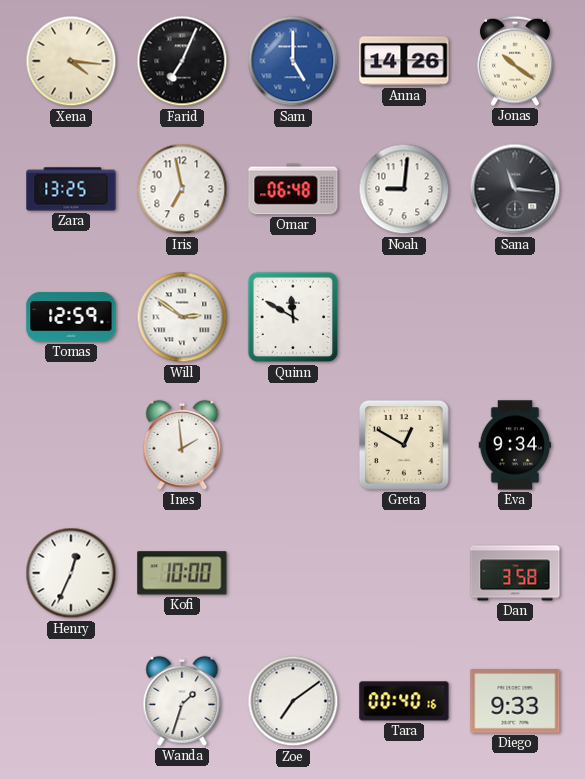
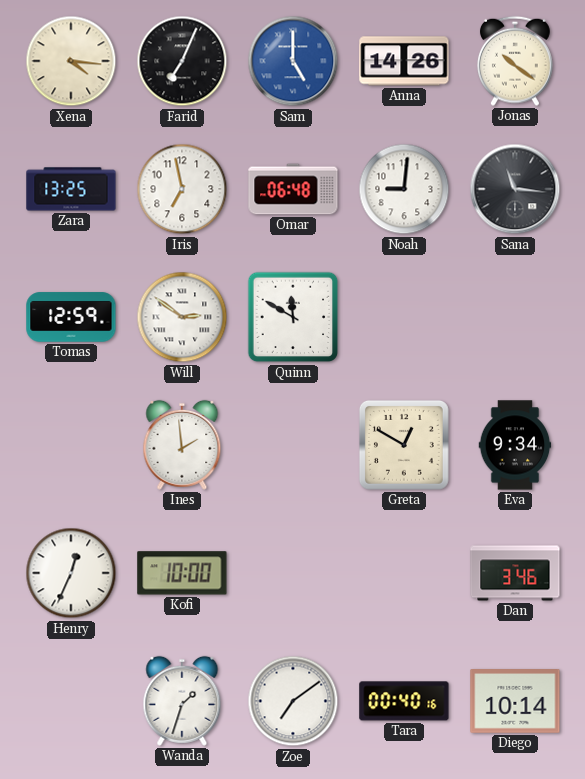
Dan: 3:58 -> 3:46 (515, 573)
Diego: 9:33 -> 10:14 (515, 702)
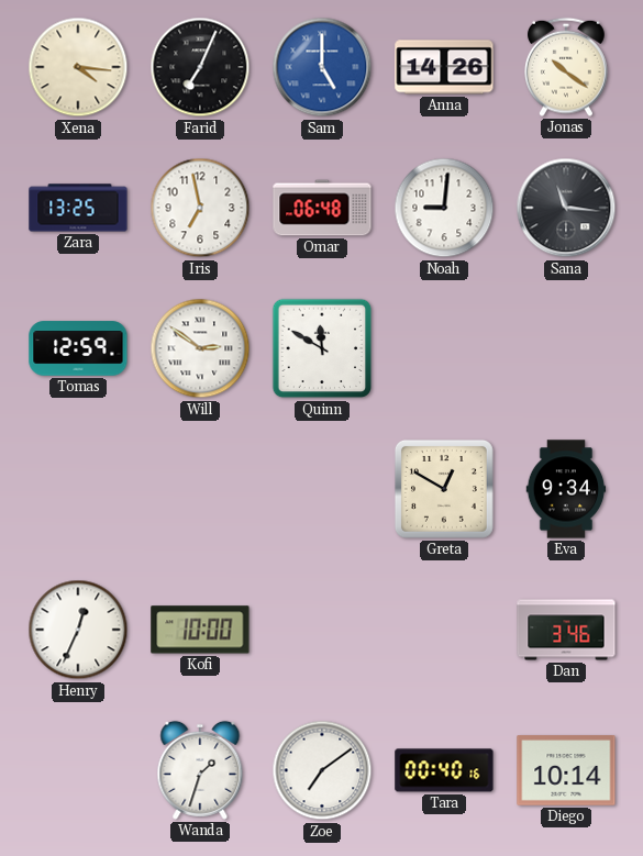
Ines: 1:59 -> none (182, 445)
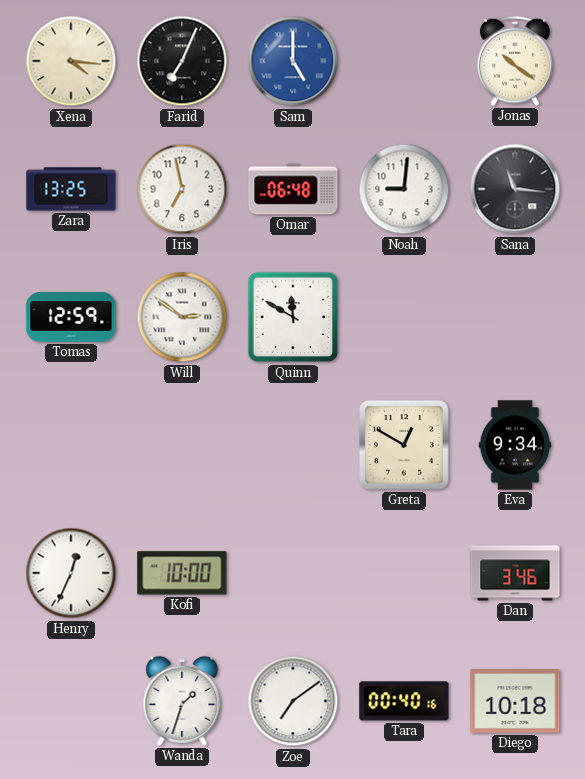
Anna: 14:26 -> none (444, 67)
Diego: 10:14 -> 10:18 (515, 702)
